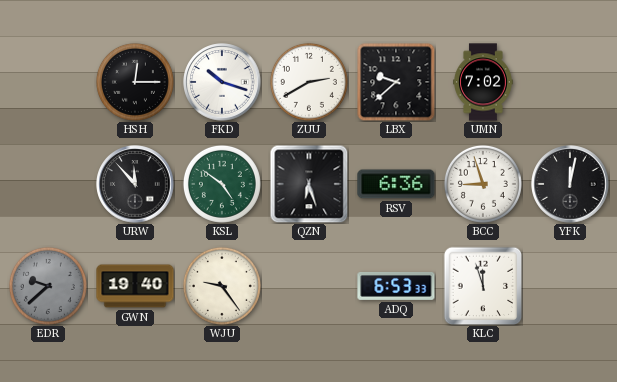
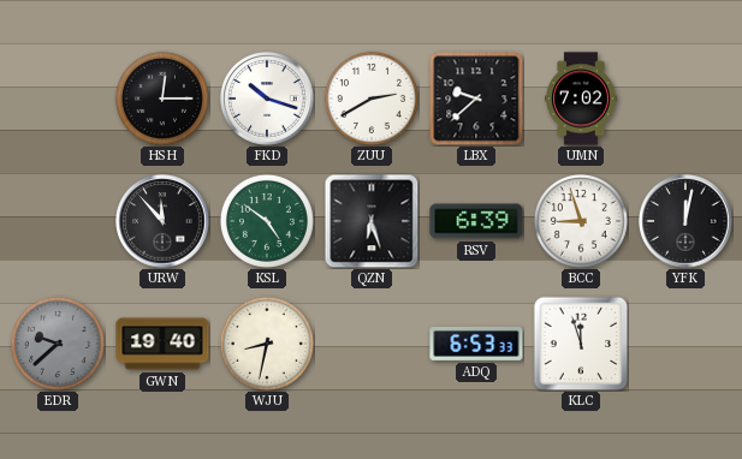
RSV: 6:36 -> 6:39 (476, 221)
WJU: 9:24 -> 8:32 (267, 344)
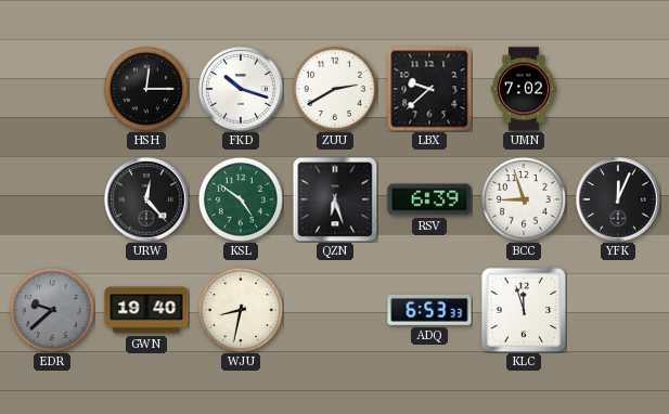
URW: 11:53 -> 12:23 (146, 199)
YFK: 12:02 -> 12:04 (618, 199)
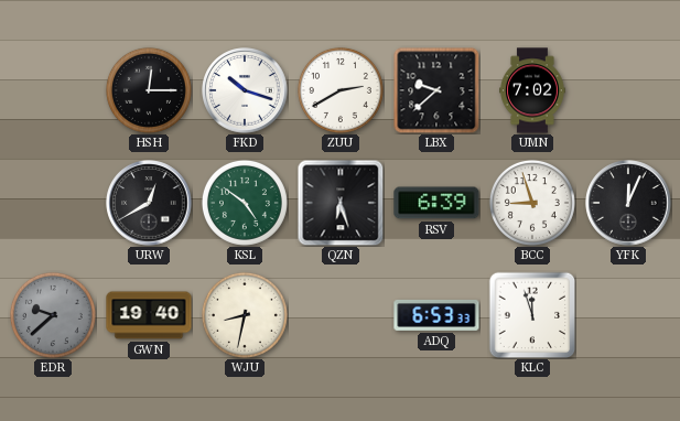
URW: 12:23 -> 12:40 (149, 203)
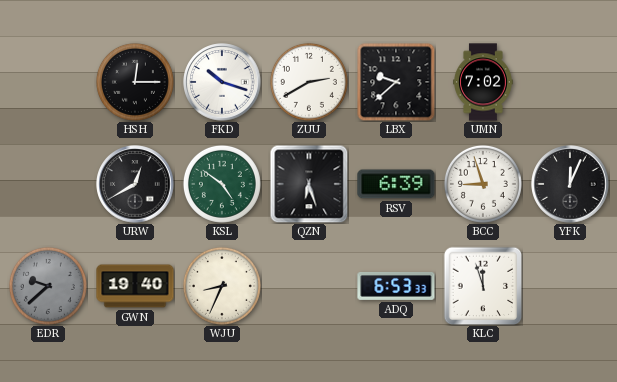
WJU: 8:32 -> 8:34 (222, 286)
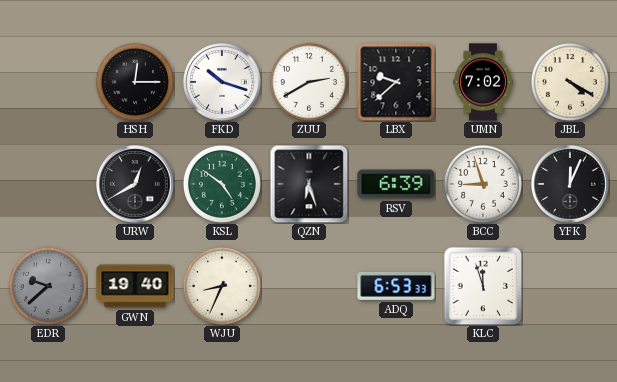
JBL: none -> 4:20 (570, 82)
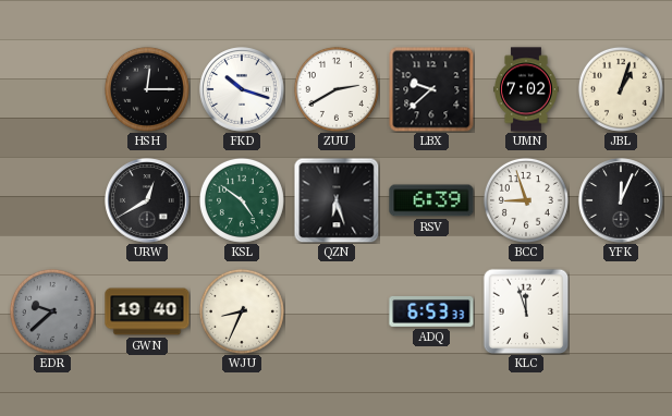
JBL: 4:20 -> 1:03 (621, 89)
